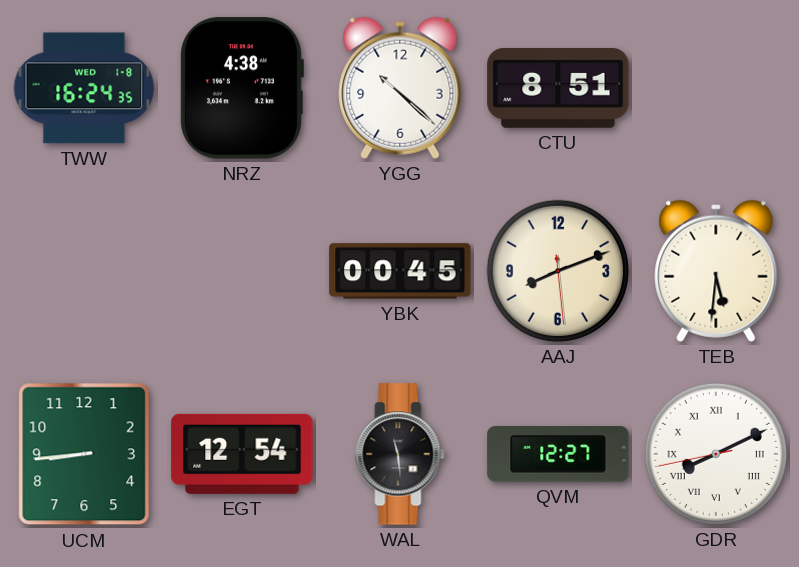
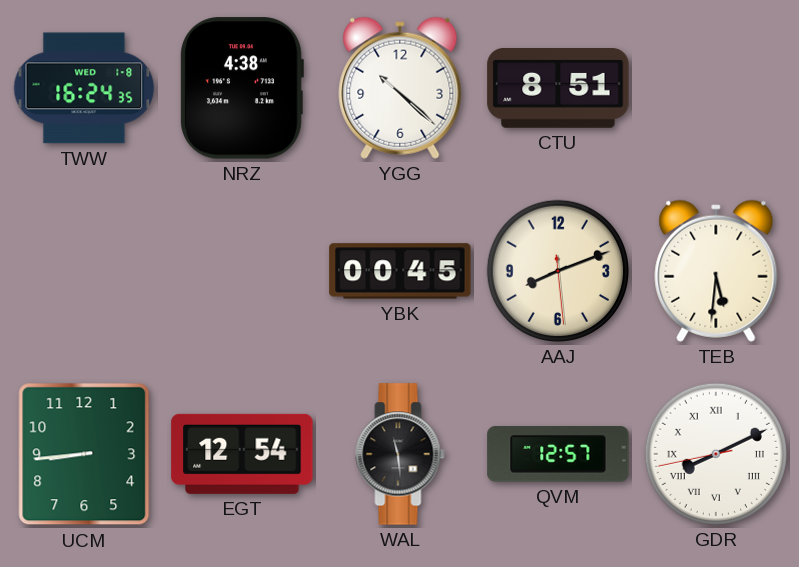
QVM: 12:27 -> 12:57 (558, 454)
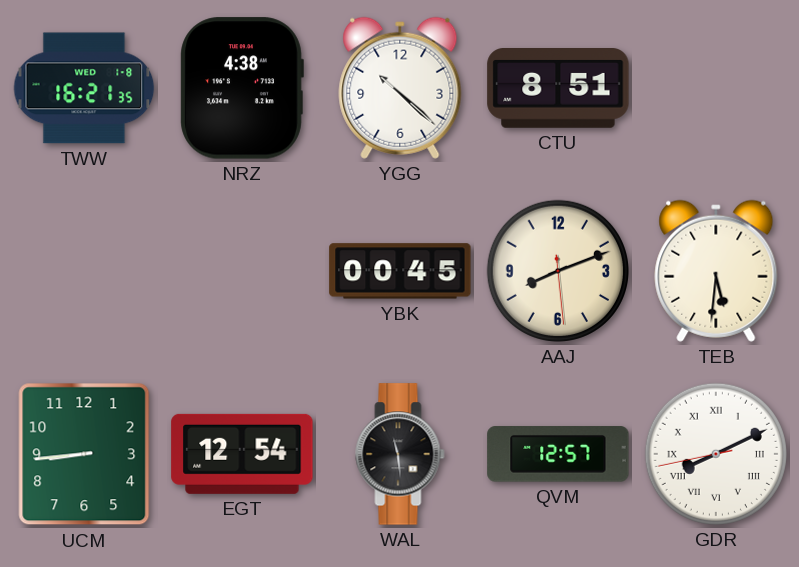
TWW: 16:24 -> 16:21 (84, 88)
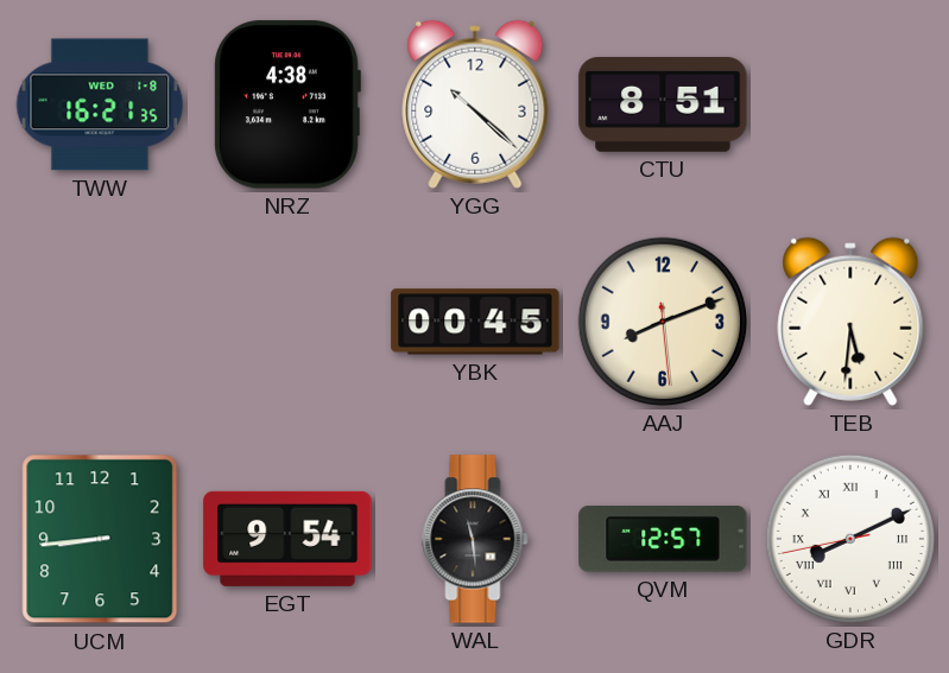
EGT: 12:54 -> 9:54 (287, 539)
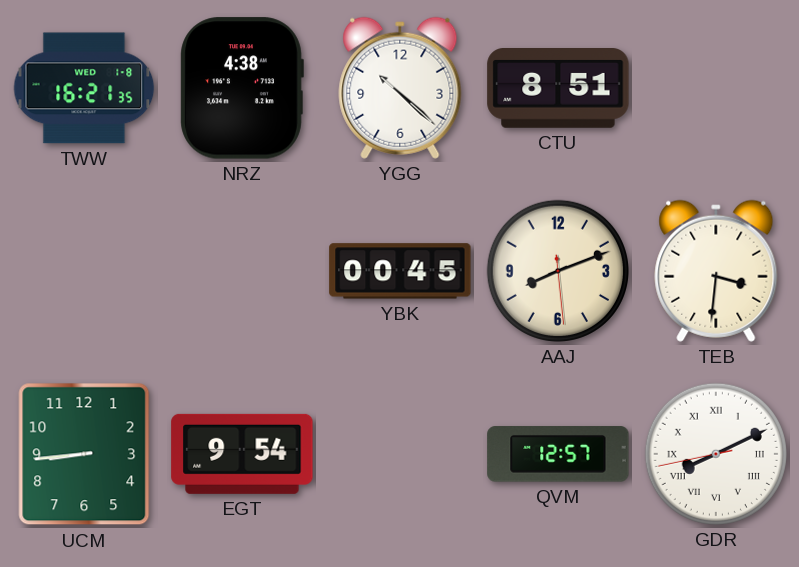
TEB: 5:31 -> 3:31 (716, 271)
WAL: 11:29 -> none (475, 539)
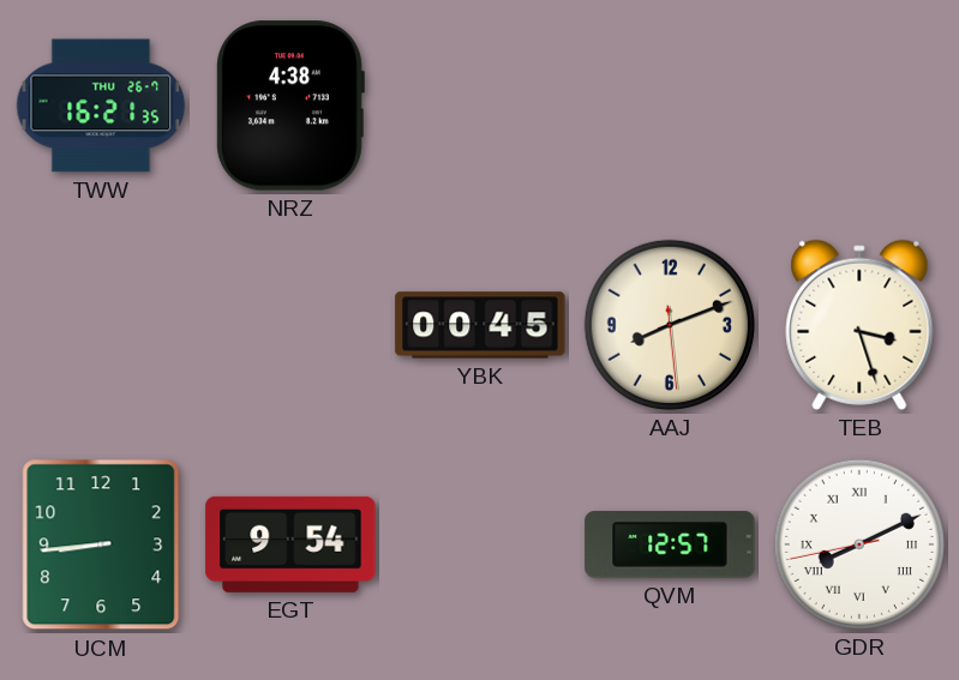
TWW date: WED 1-8 -> THU 26-7 (101, 106)
YGG: 10:22 -> none (400, 88)
CTU: 8:51 -> none (558, 89)
TEB: 3:31 -> 3:27 (859, 325)
